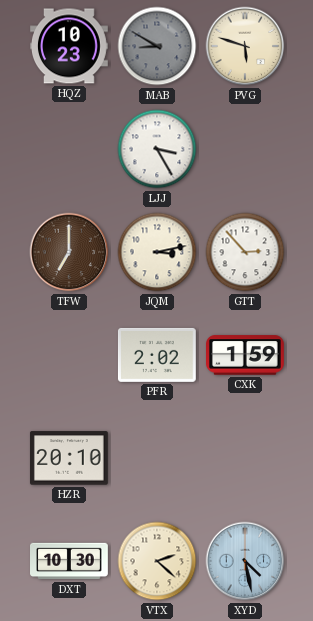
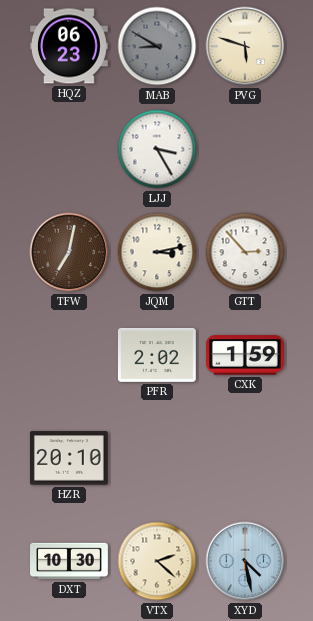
HQZ: 10:23 -> 06:23 (70, 46)
TFW: 7:00 -> 7:02 (69, 252)
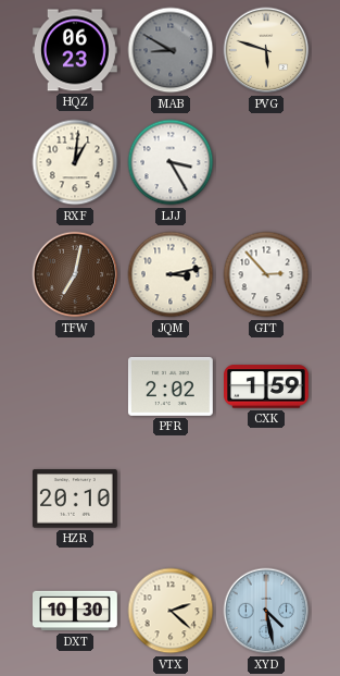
RXF: none -> 1:01 (75, 162)
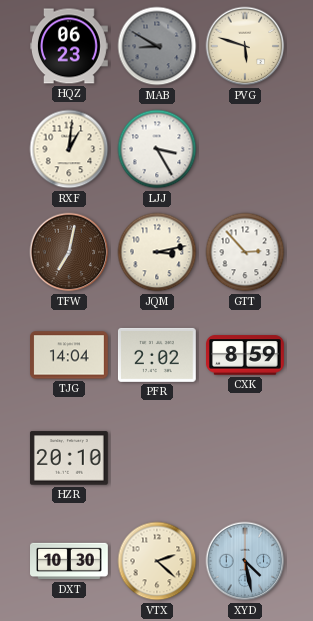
TJG: none -> 14:04 (70, 355)
CXK: 1:59 -> 8:59 (246, 355)
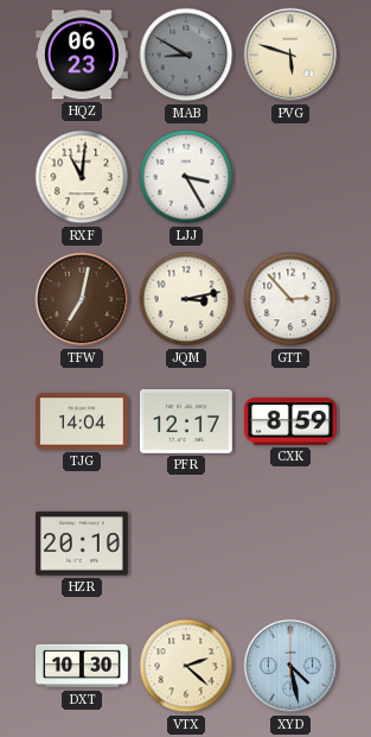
RXF: 1:01 -> 11:01 (82, 177)
PFR: 2:02 -> 12:17 (186, 421)
